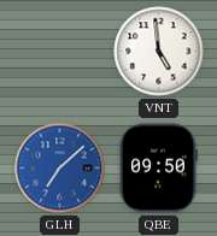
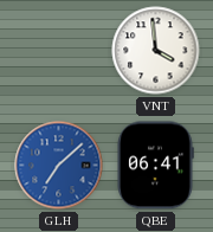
VNT: 4:59 -> 3:59 (156, 51)
QBE: 09:50 -> 06:41 (155, 166)
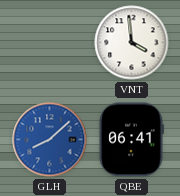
GLH: 7:08 -> 8:08 (50, 140)
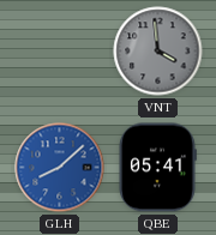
VNT dial: white -> grey (158, 52)
QBE: 06:41 -> 05:41 (157, 168)
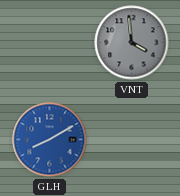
GLH: 8:08 -> 8:10 (50, 140)
QBE: 05:41 -> none (157, 168)
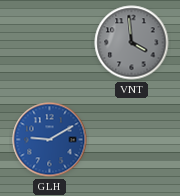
GLH: 8:10 -> 9:10 (50, 140)
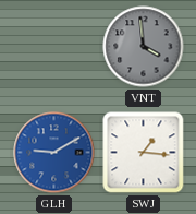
SWJ: none -> 1:16 (144, 153)
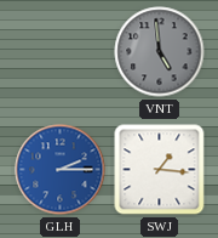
VNT: 3:59 -> 4:59 (160, 52)
GLH: 9:10 -> 2:15 (61, 170)
